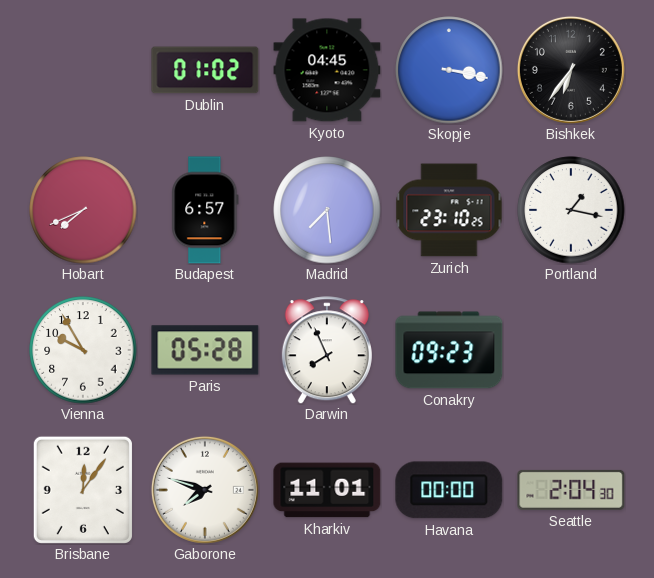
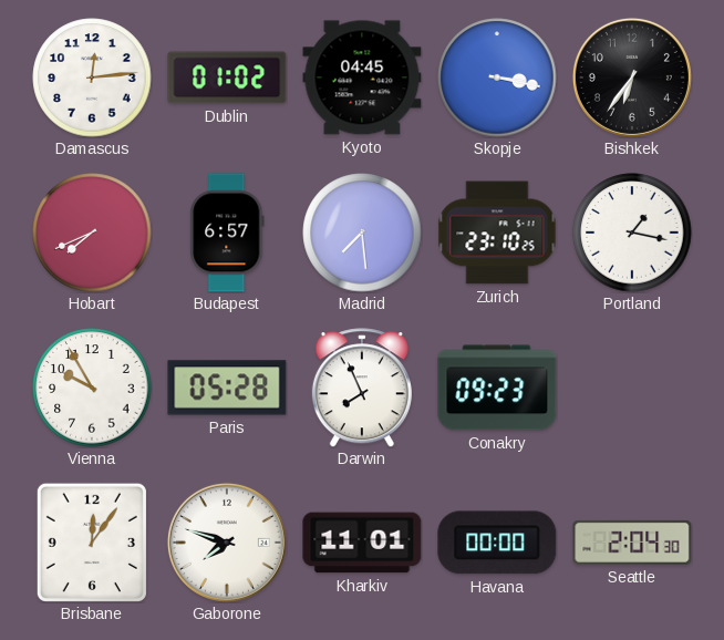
Damascus: none -> 12:14 (92, 78)
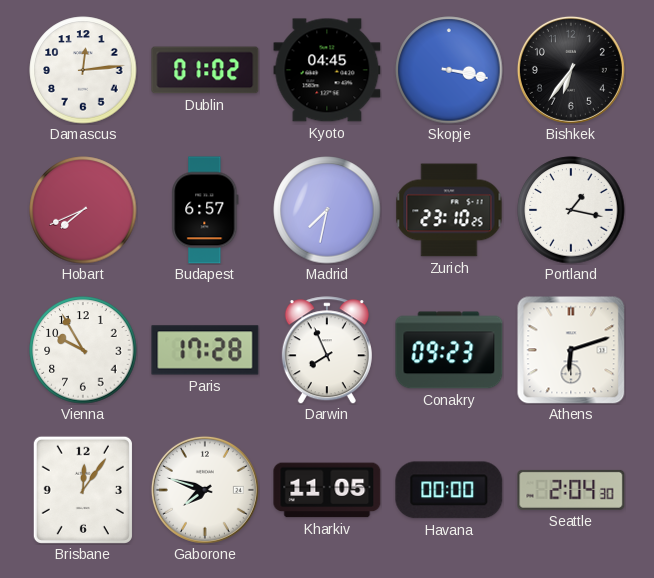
Madrid: 7:29 -> 7:32 (327, 210)
Paris: 05:28 -> 17:28 (205, 350)
Athens: none -> 6:12 (571, 350)
Kharkiv: 11:01 -> 11:05 (327, 490)
